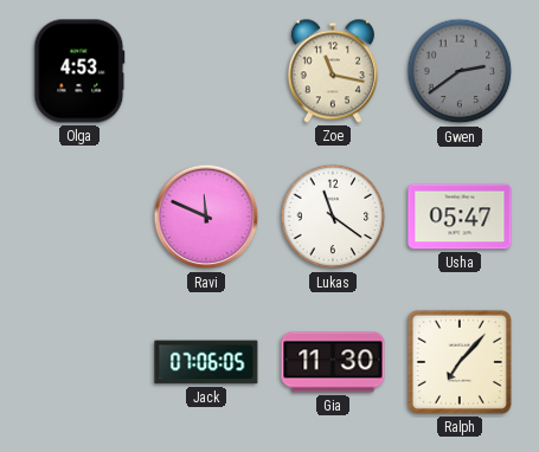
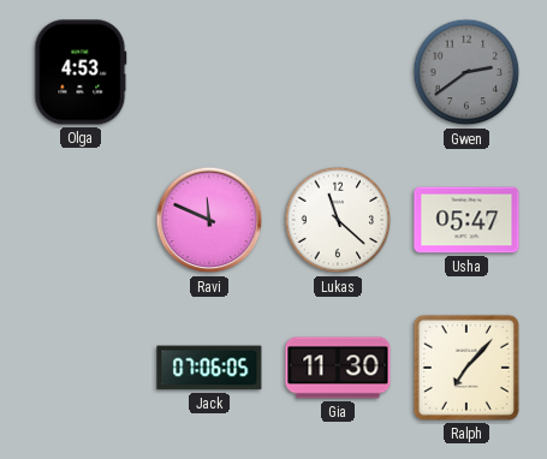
Zoe: 11:17 -> none (333, 71)
Lukas: 11:21 -> 11:22 (338, 220)
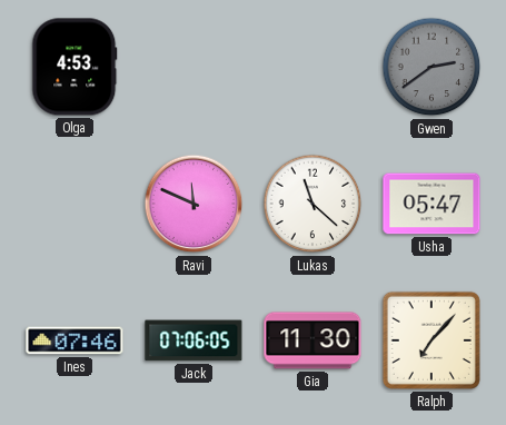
Ines: none -> 07:46 (75, 340)
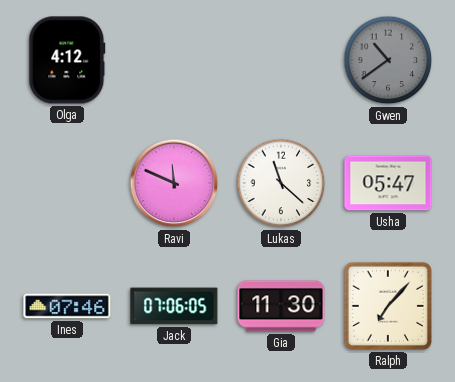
Olga: 4:53 -> 4:12 (67, 60)
Gwen: 2:39 -> 10:39 (388, 60)
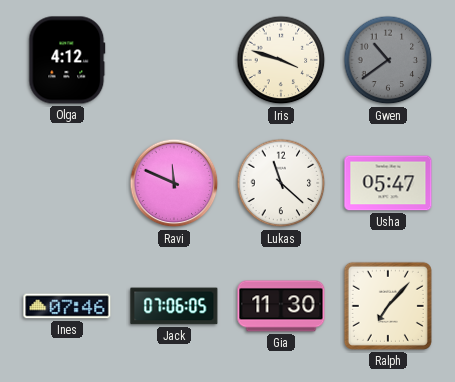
Iris: none -> 3:48 (281, 60)
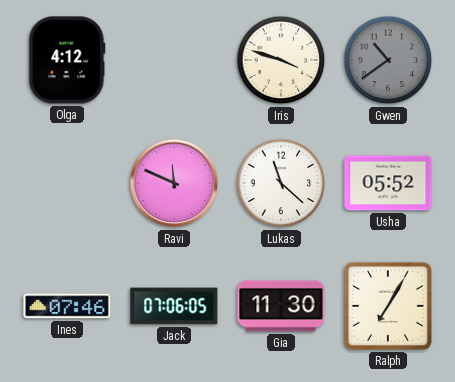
Usha: 05:47 -> 05:52 (388, 183)
Ralph: 7:07 -> 7:05 (388, 306)
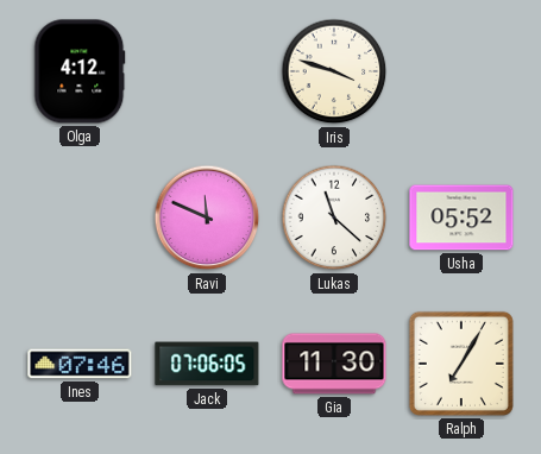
Gwen: 10:39 -> none (388, 60)
